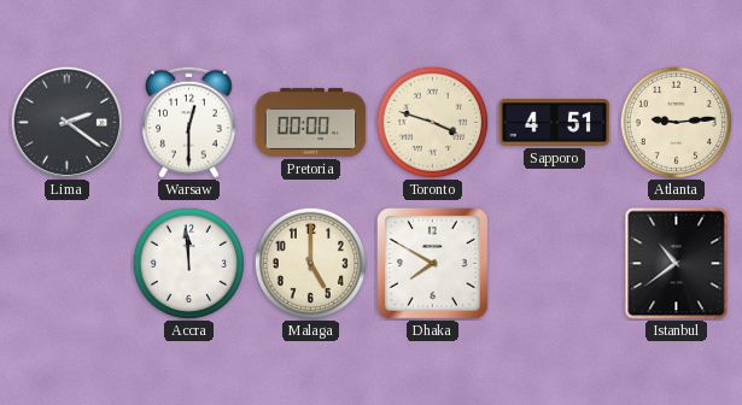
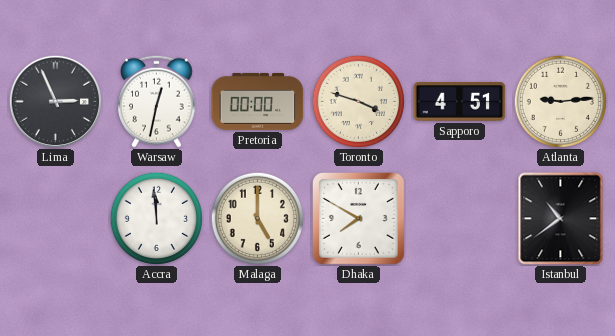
Lima: 2:21 -> 2:56 (55, 101)
Warsaw: 12:30 -> 12:32 (157, 101)
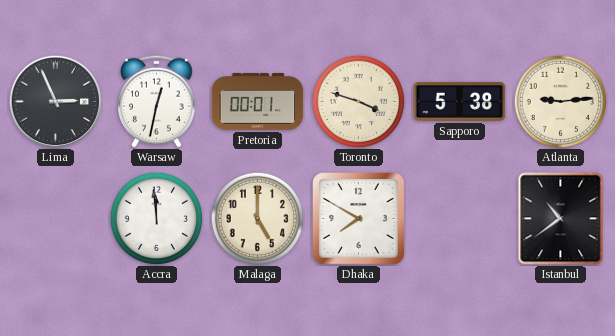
Pretoria: 00:00 -> 00:01 (258, 101)
Sapporo: 4:51 -> 5:38 (460, 102)
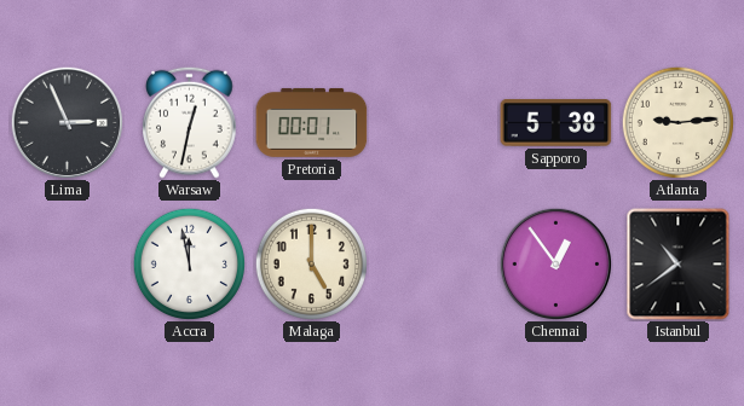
Toronto: 3:48 -> none (358, 101)
Accra: 11:59 -> 11:58 (189, 263)
Dhaka: 7:50 -> none (359, 219)
Chennai: none -> 12:54 (555, 263)
